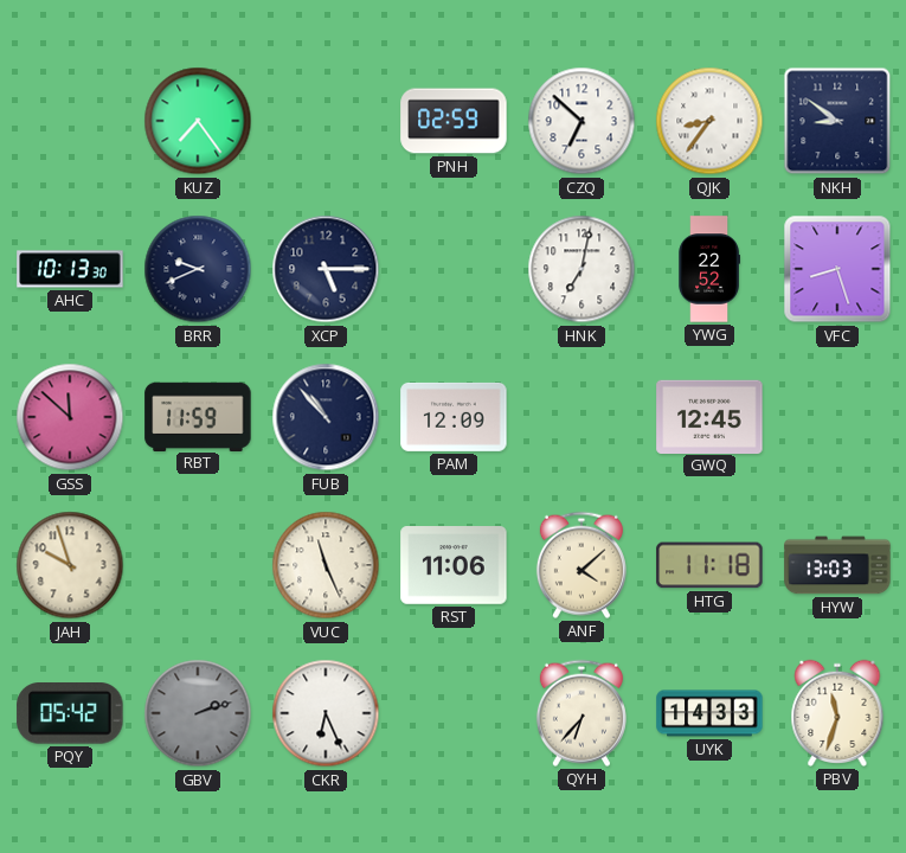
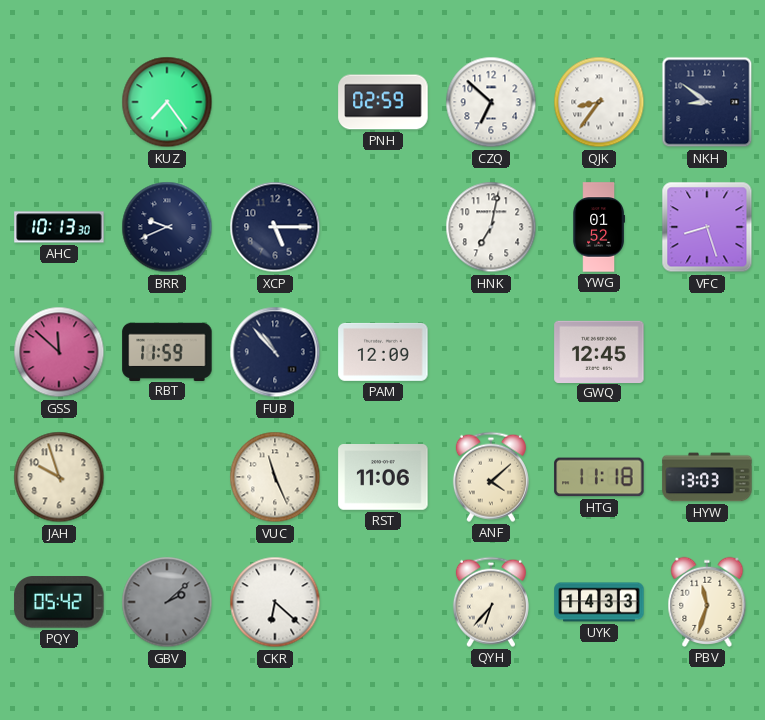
YWG: 22:52 -> 01:52 (598, 227)
GBV: 2:12 -> 2:08 (167, 602)
CKR: 6:26 -> 6:22 (275, 602)
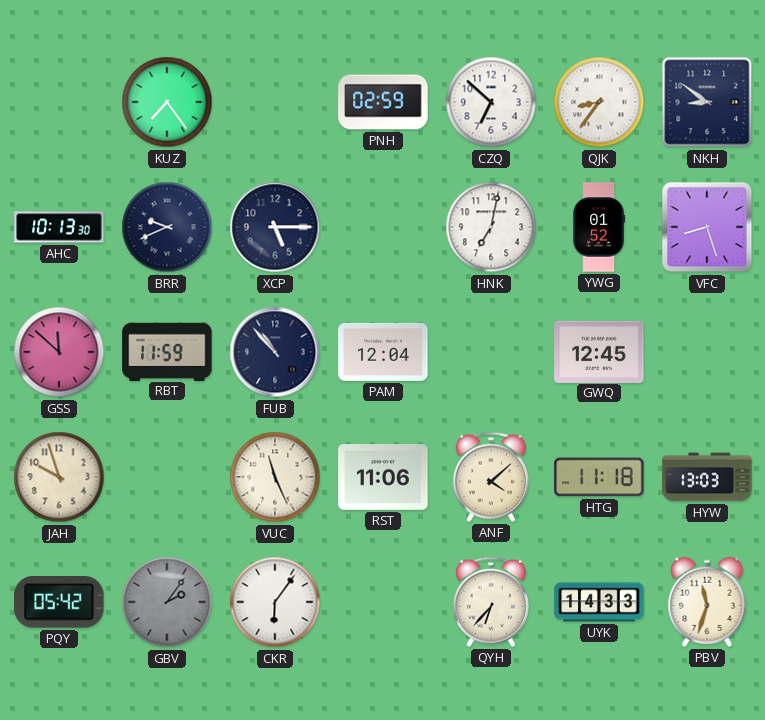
PAM: 12:09 -> 12:04 (383, 352)
GBV: 2:08 -> 2:06 (167, 602)
CKR: 6:22 -> 6:06 (275, 602)
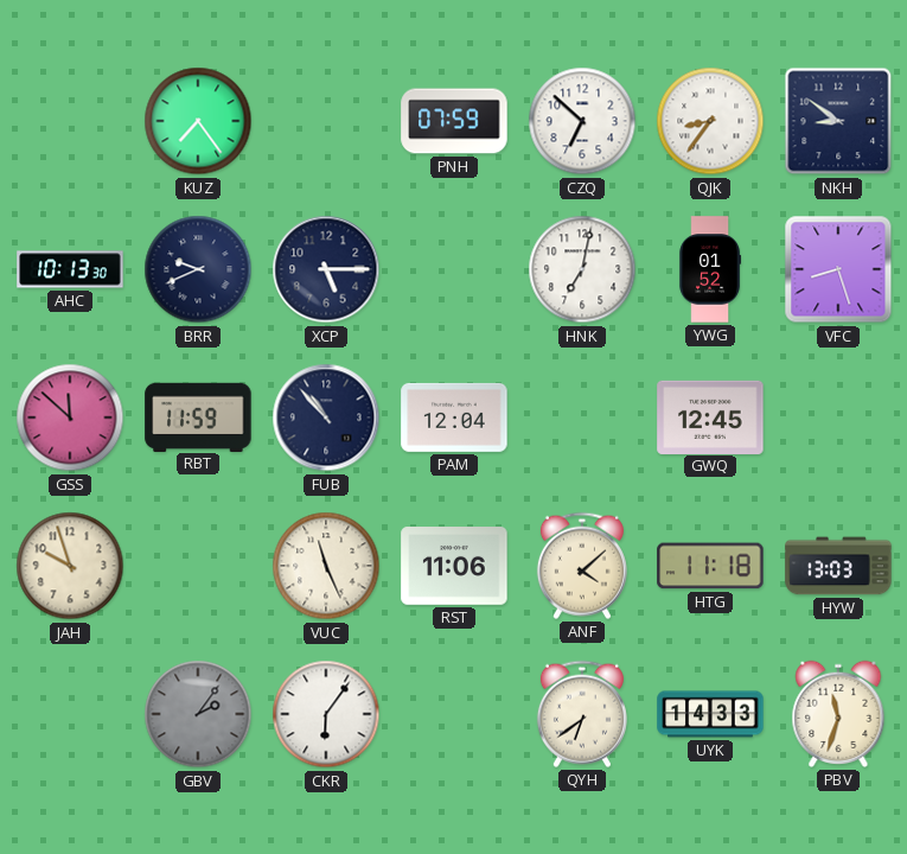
PNH: 02:59 -> 07:59 (454, 121)
PQY: 05:42 -> none (59, 603)
QYH: 6:37 -> 6:39 (582, 714)
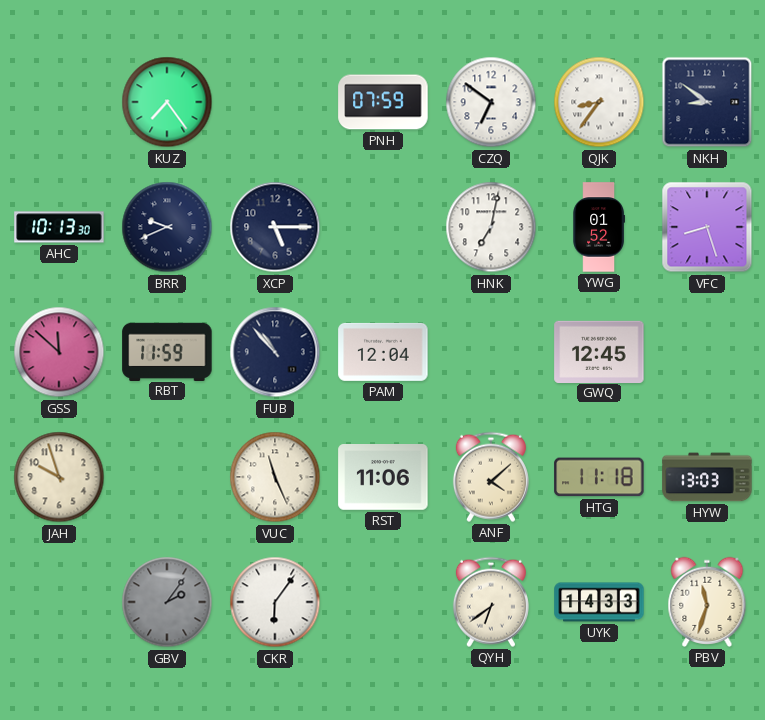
CZQ: 6:52 -> 6:51 (491, 102)
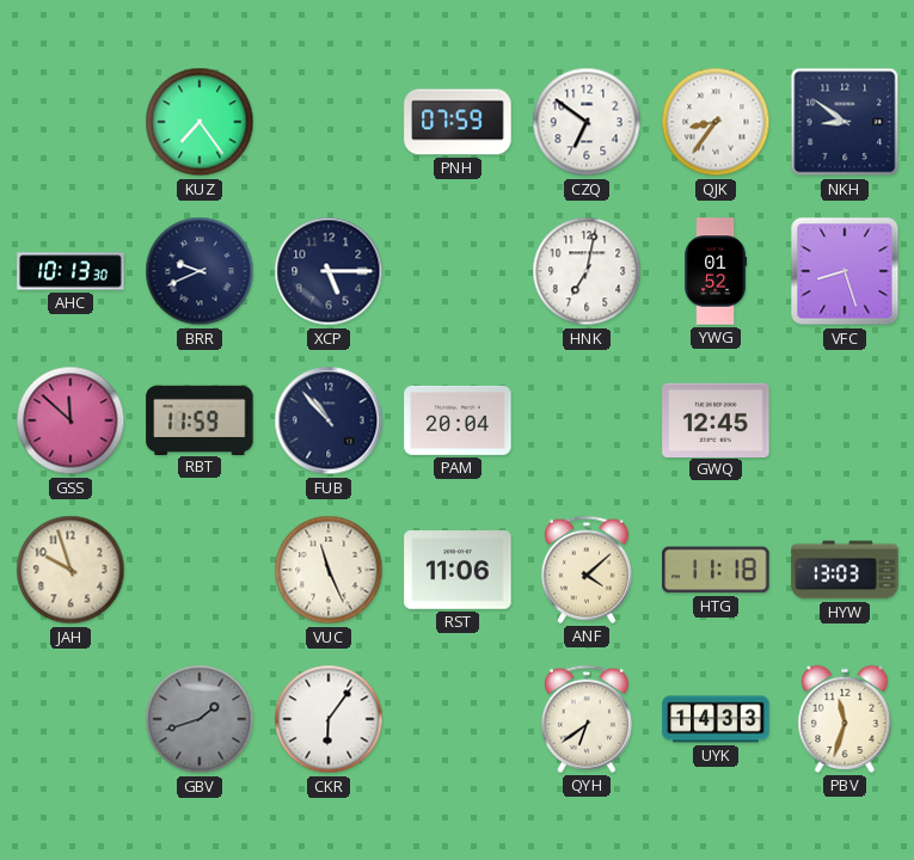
PAM: 12:04 -> 20:04 (458, 420)
GBV: 2:06 -> 1:42 (200, 719)
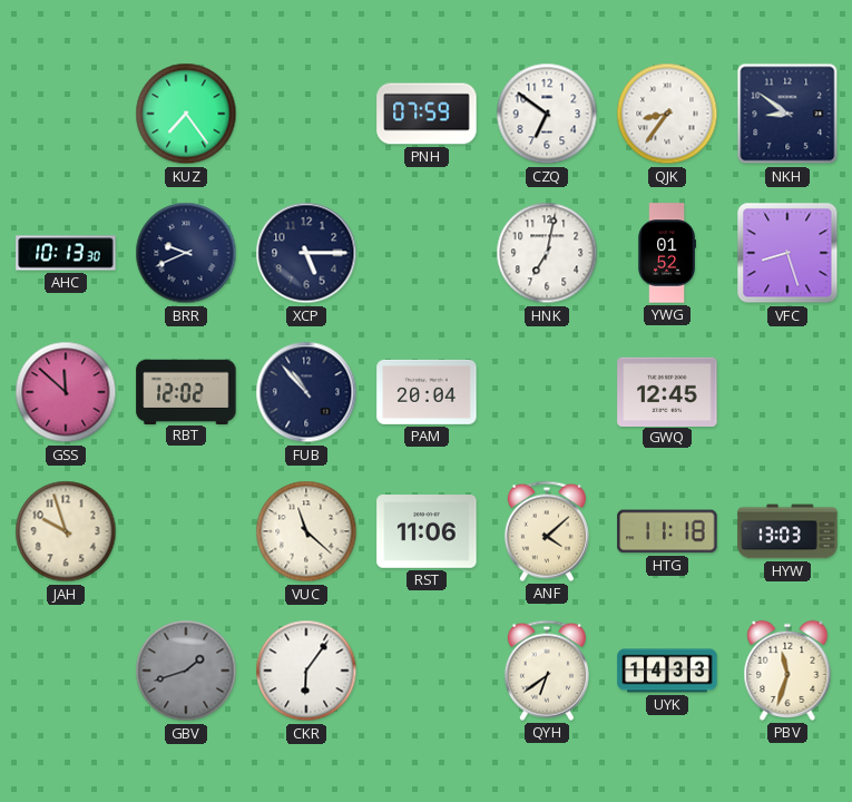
RBT: 11:59 -> 12:02 (186, 391)
VUC: 11:26 -> 11:22 (306, 531)
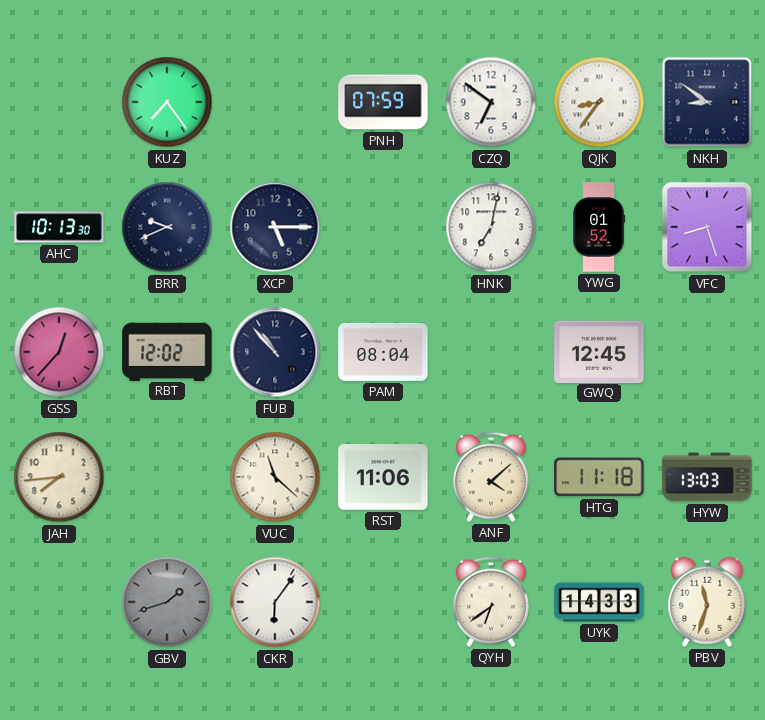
GSS: 11:52 -> 12:37 (59, 352)
PAM: 20:04 -> 08:04 (383, 352)
JAH: 9:57 -> 7:44 (59, 477)
